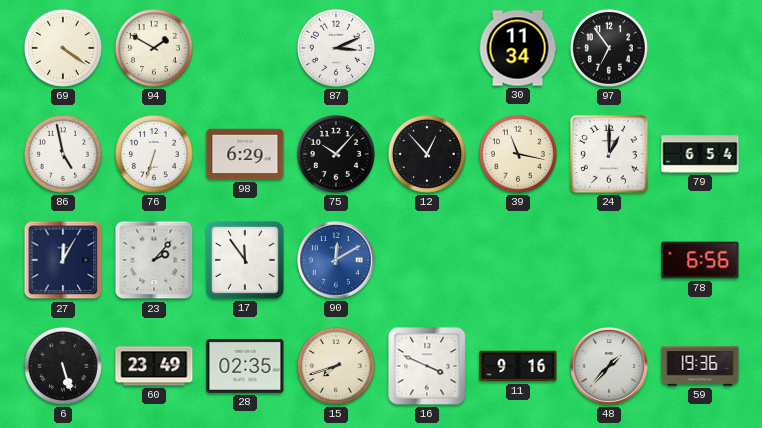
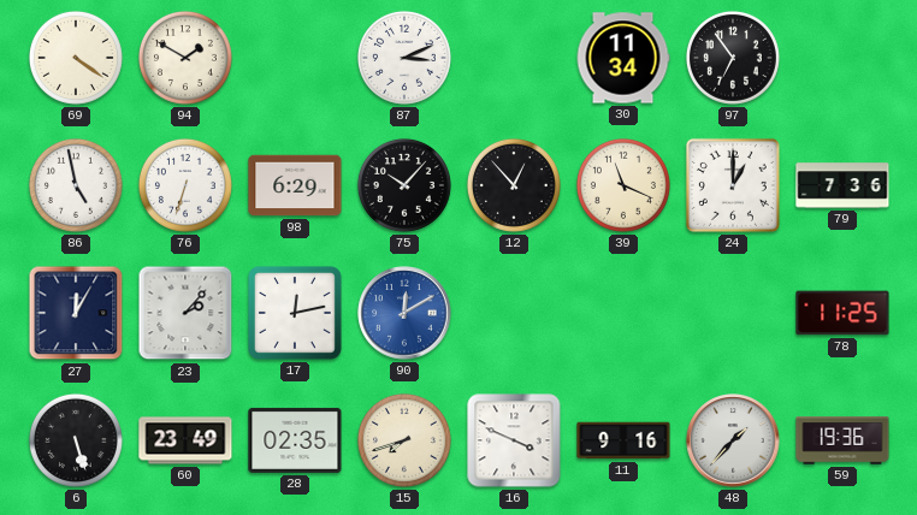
39: 11:17 -> 11:19 (623, 185)
79: 6:54 -> 7:36 (842, 185)
17: 11:54 -> 12:13 (295, 313)
78: 6:56 -> 11:25 (842, 313)
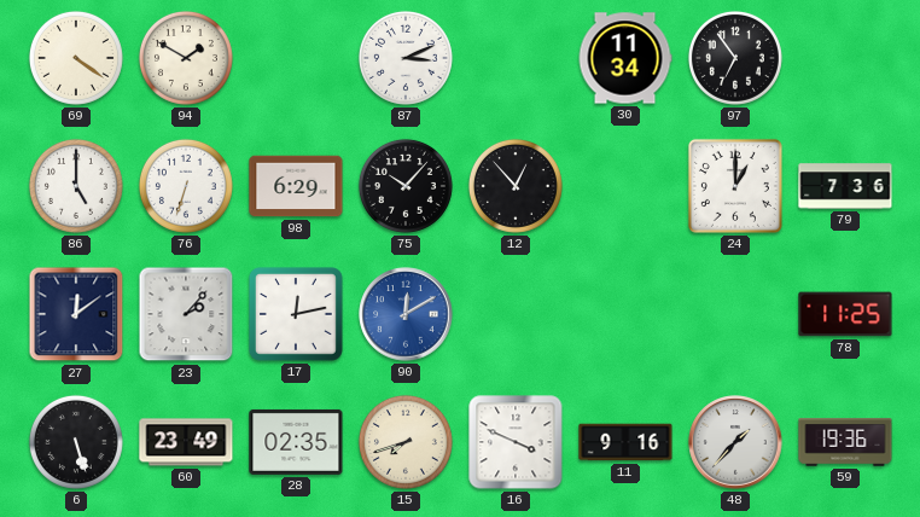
86: 4:58 -> 5:00 (76, 186)
39: 11:19 -> none (623, 185)
27: 12:05 -> 12:09 (76, 314)
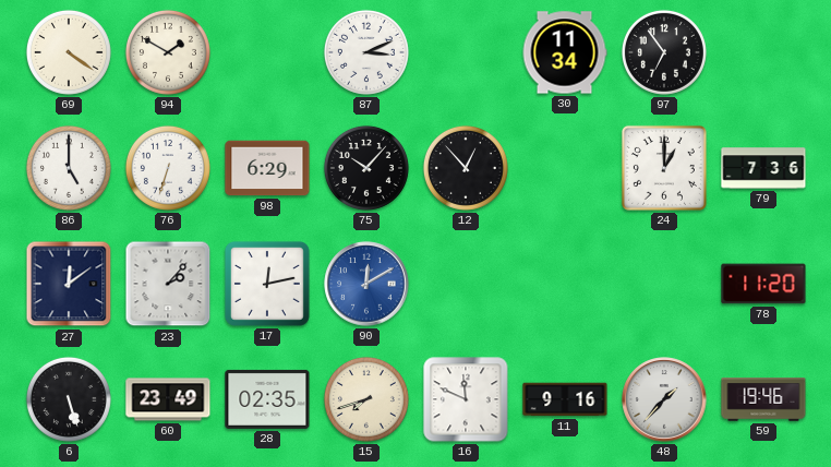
78: 11:25 -> 11:20 (763, 284)
16: 3:49 -> 11:49 (466, 399)
59: 19:36 -> 19:46 (763, 399)
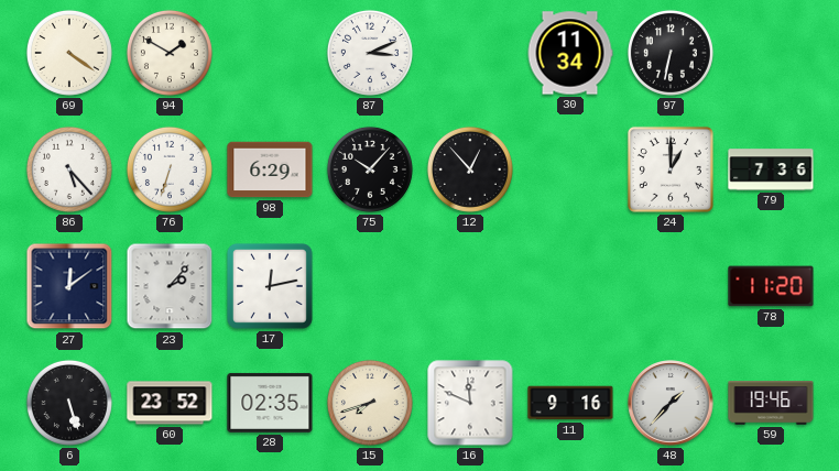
97: 6:54 -> 6:32 (671, 53)
86: 5:00 -> 5:23 (69, 169)
90: 12:10 -> none (366, 284)
60: 23:49 -> 23:52 (170, 403)
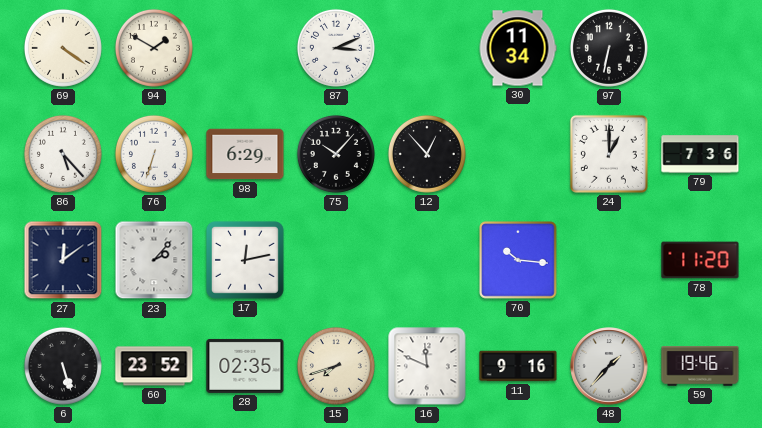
70: none -> 10:16 (518, 260)
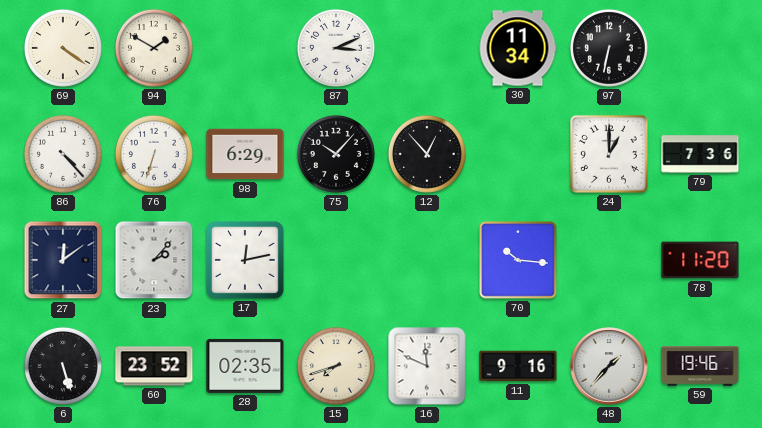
86: 5:23 -> 4:23 (63, 154)
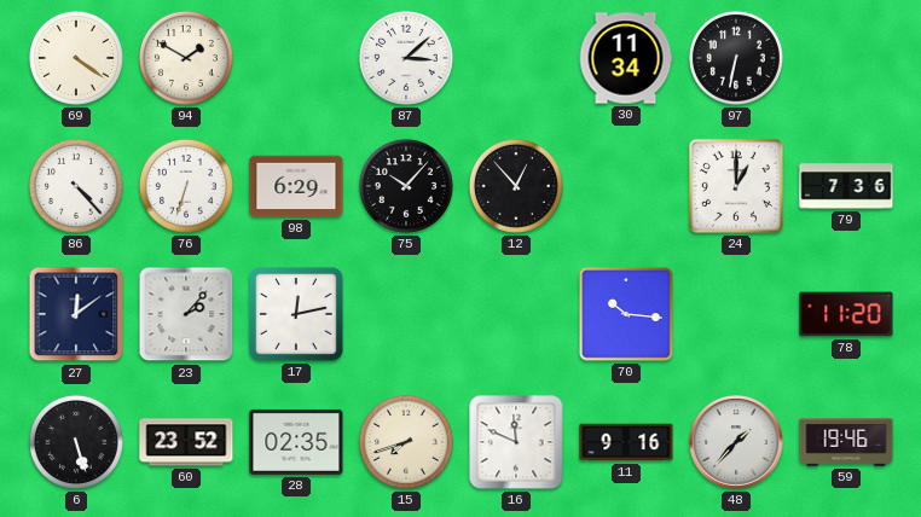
87: 3:11 -> 3:08 (406, 58)
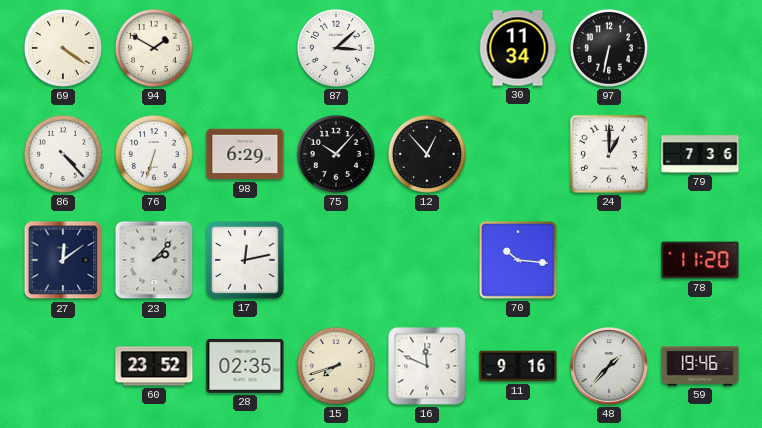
6: 5:27 -> none (76, 442)
